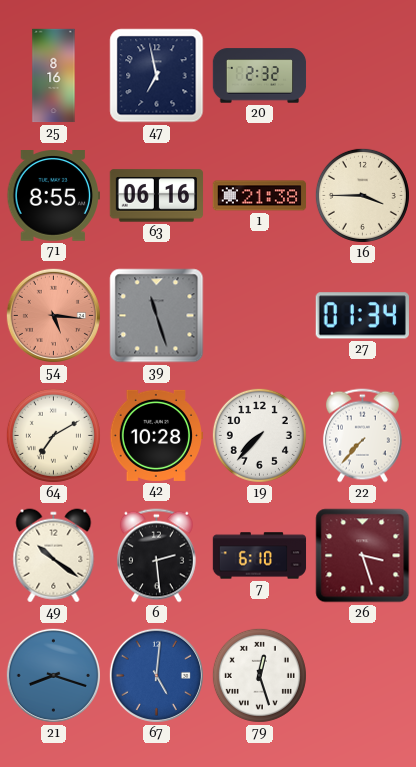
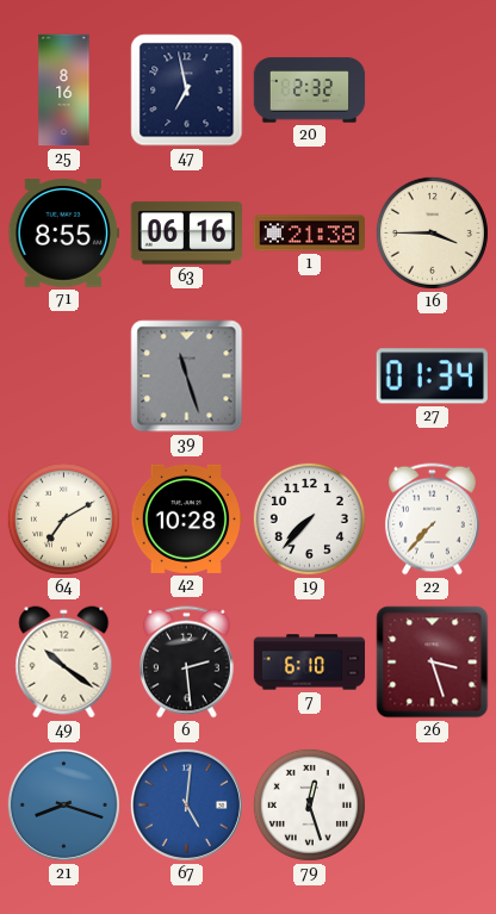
54: 5:16 -> none (53, 315)
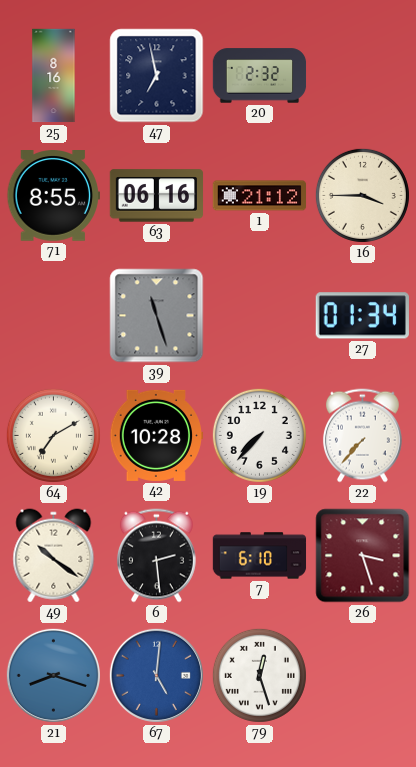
1: 21:38 -> 21:12 (260, 196)
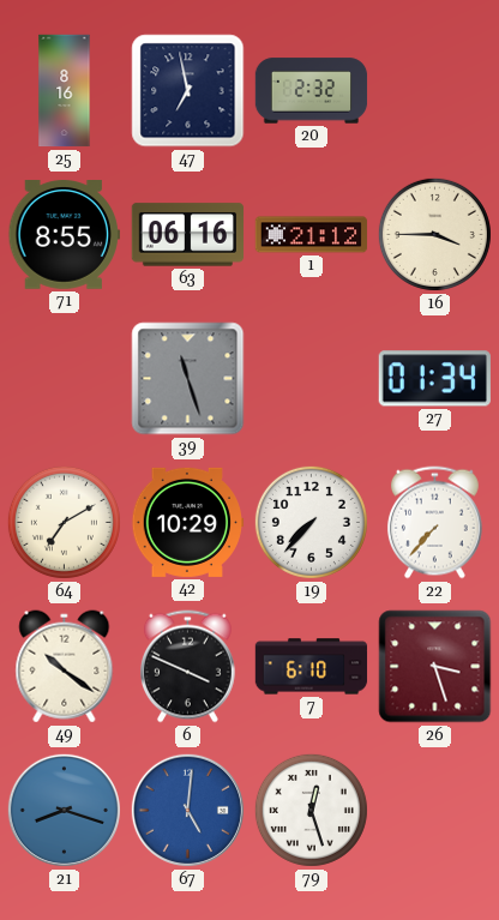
42: 10:28 -> 10:29 (187, 522)
6: 2:29 -> 3:49 (187, 667)
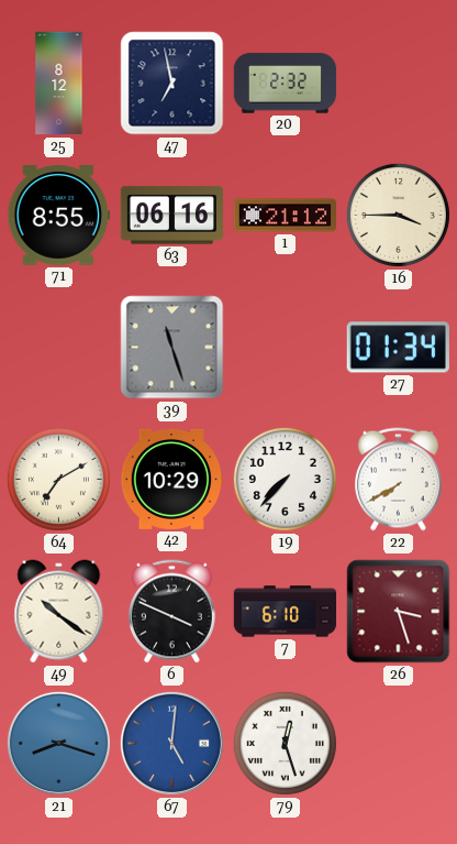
25: 8:16 -> 8:12 (59, 84)
22: 7:37 -> 7:40 (398, 480)
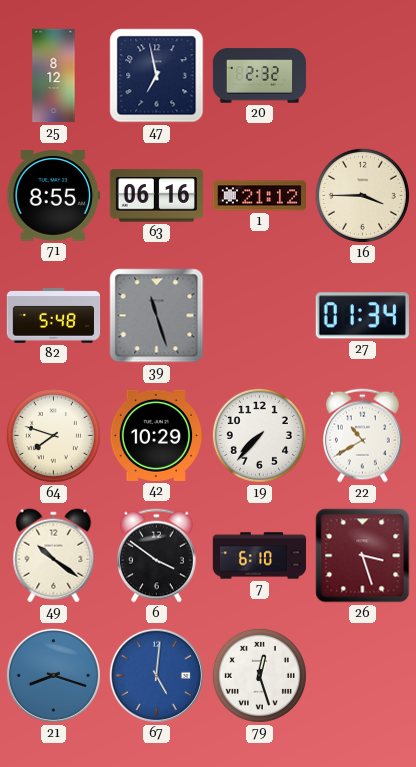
82: none -> 5:48 (54, 316)
64: 7:10 -> 7:48 (53, 435)
22: 7:40 -> 10:40 (362, 436)
6: 3:49 -> 3:51 (156, 556)
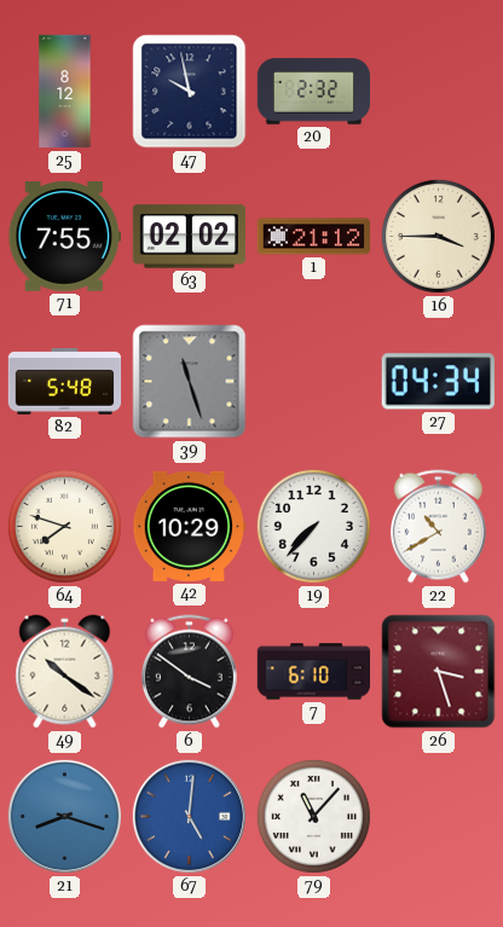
47: 6:58 -> 9:58 (190, 92)
71: 8:55 -> 7:55 (64, 237)
63: 06:16 -> 02:02 (190, 237)
27: 01:34 -> 04:34 (438, 382)
79: 12:27 -> 11:07 (313, 816)
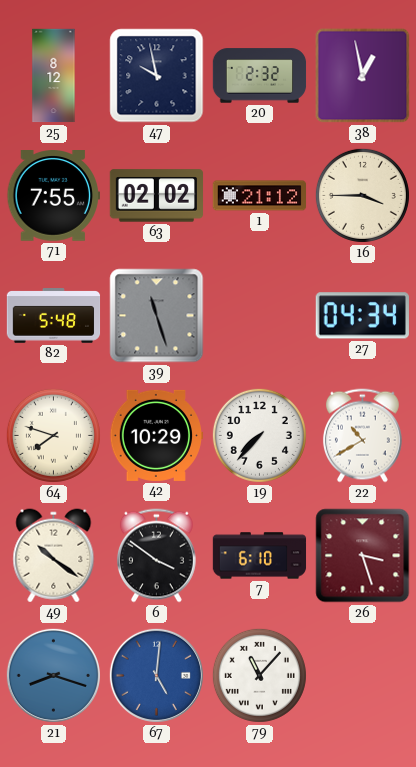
38: none -> 12:58 (363, 76)
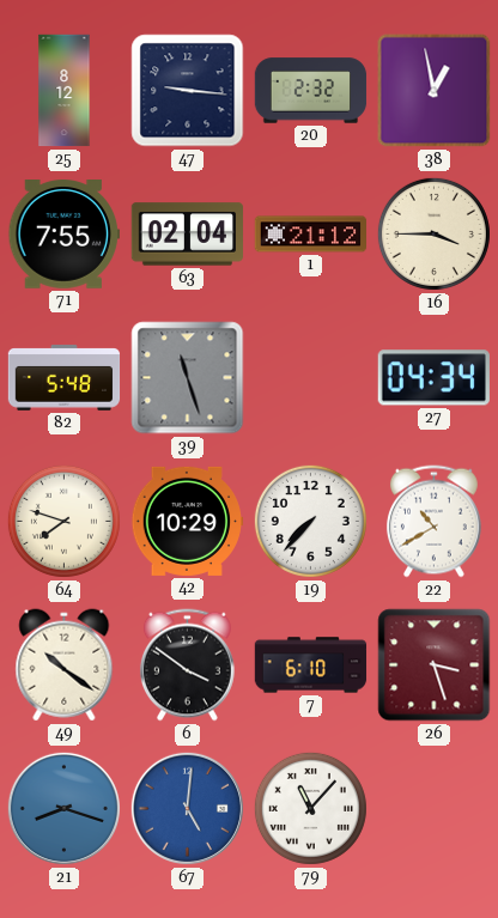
47: 9:58 -> 9:16 (188, 91)
63: 02:02 -> 02:04 (188, 235)
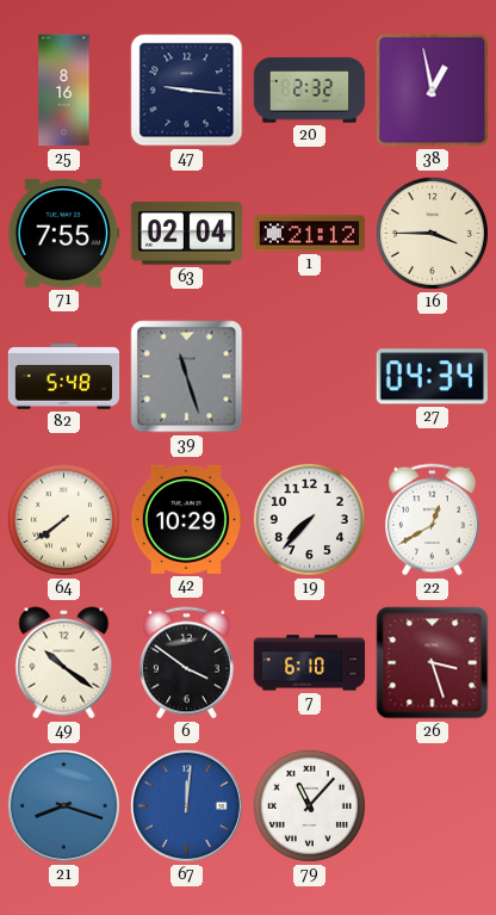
25: 8:12 -> 8:16 (64, 91)
64: 7:48 -> 7:39 (63, 519)
22: 10:40 -> 12:40 (432, 520)
67: 5:01 -> 12:01 (186, 805)
